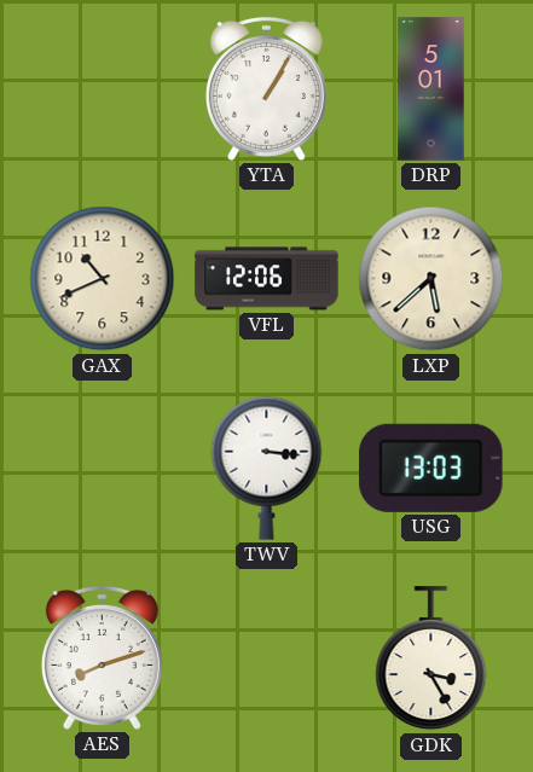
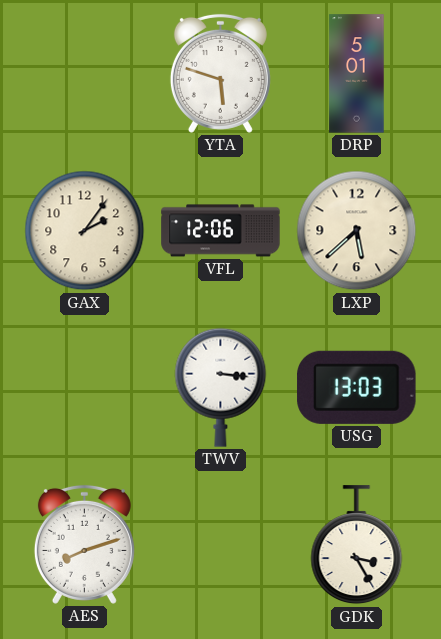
YTA: 1:05 -> 5:48 (220, 73)
GAX: 10:41 -> 2:06 (85, 231)
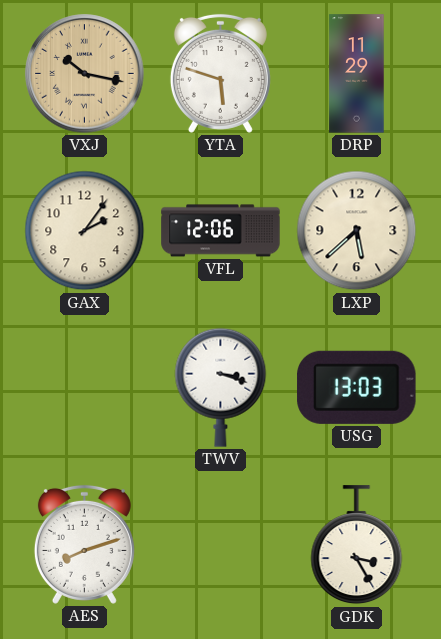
VXJ: none -> 10:17 (85, 74)
DRP: 5:01 -> 11:29 (357, 74)
TWV: 3:16 -> 3:18 (221, 387)
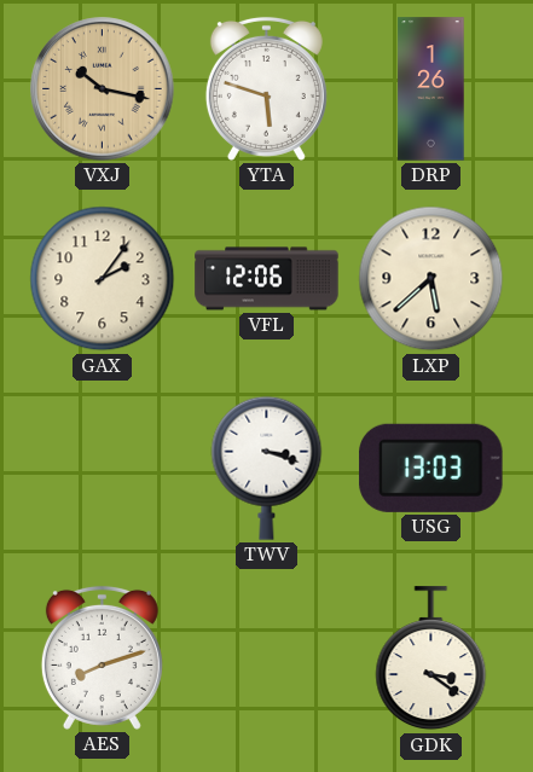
DRP: 11:29 -> 1:26 (431, 89)
GDK: 3:25 -> 3:21 (431, 658)
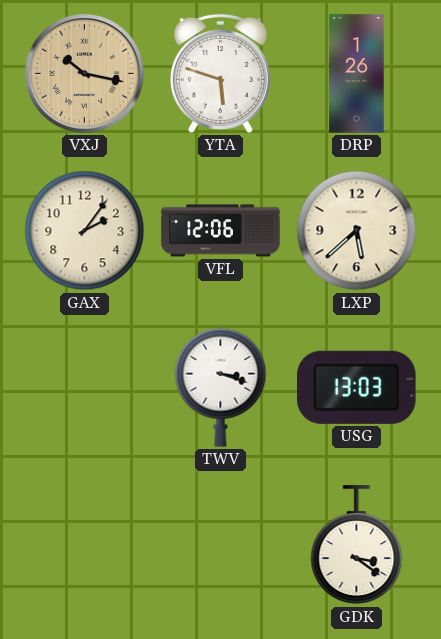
AES: 8:12 -> none (102, 657)
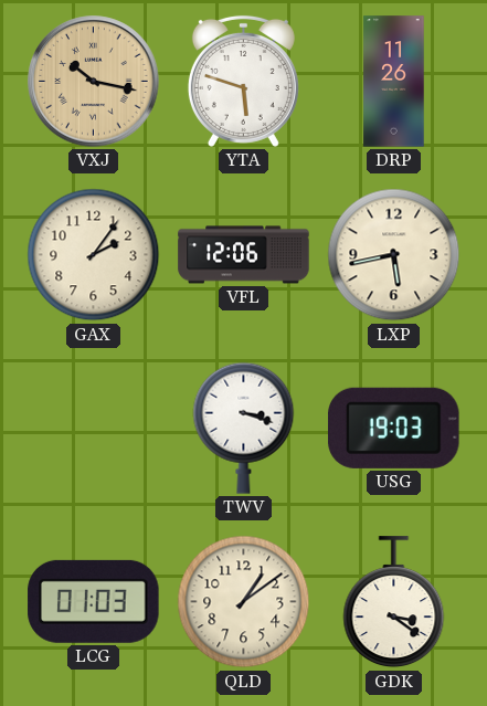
DRP: 1:26 -> 11:26 (394, 82)
LXP: 5:38 -> 5:43 (394, 255)
USG: 13:03 -> 19:03 (394, 428)
LCG: none -> 01:03 (94, 601)
QLD: none -> 1:09 (244, 602)
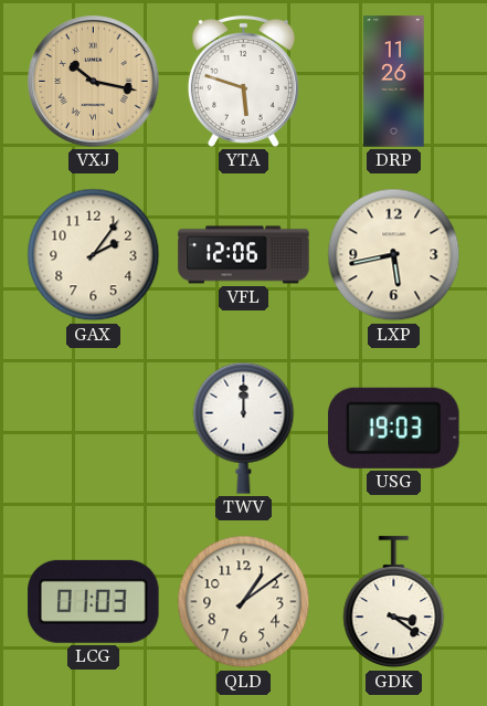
TWV: 3:18 -> 12:00 (244, 428)
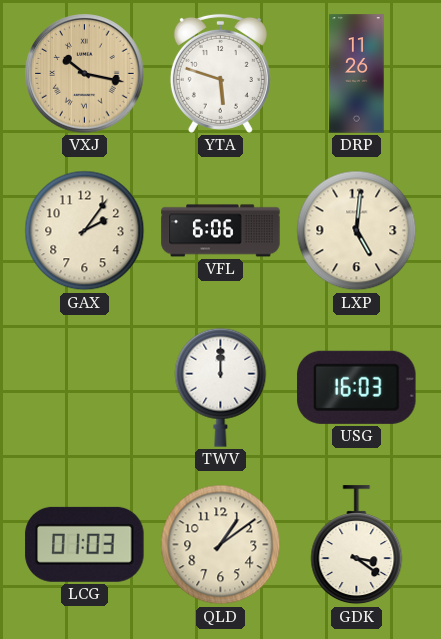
VFL: 12:06 -> 6:06 (221, 231)
LXP: 5:43 -> 5:01 (357, 231)
USG: 19:03 -> 16:03 (357, 387)
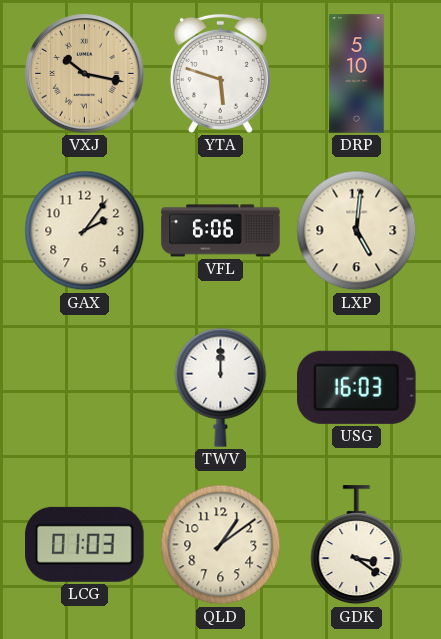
DRP: 11:26 -> 5:10 (357, 74)
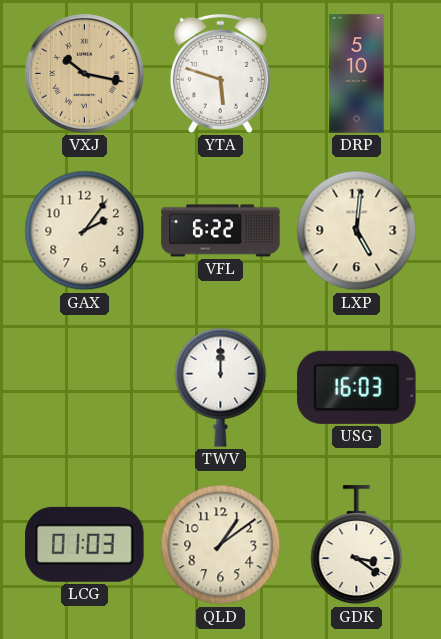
VFL: 6:06 -> 6:22 (221, 231)
